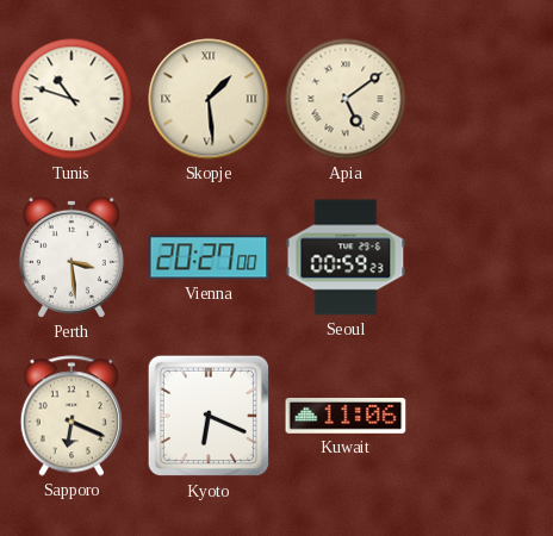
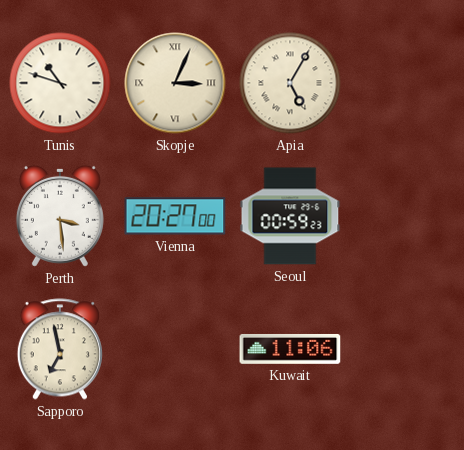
Skopje: 1:29 -> 3:04 (175, 83)
Apia: 5:09 -> 5:05 (290, 83)
Sapporo: 6:19 -> 6:58 (60, 349)
Kyoto: 6:19 -> none (209, 416)
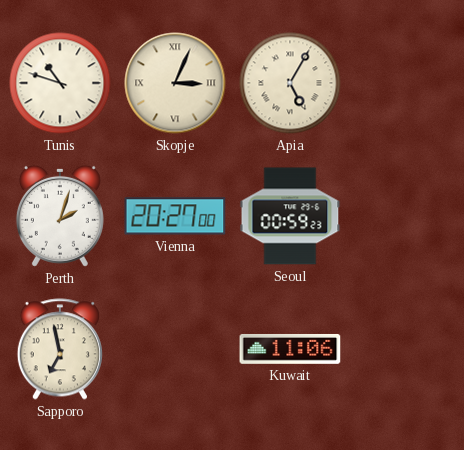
Perth: 3:29 -> 2:03 (60, 216)
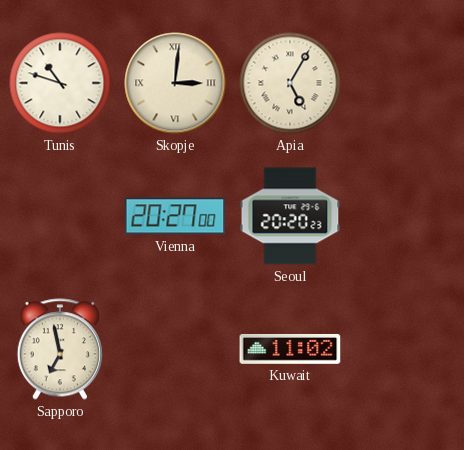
Skopje: 3:04 -> 3:01 (175, 83)
Perth: 2:03 -> none (60, 216)
Seoul: 00:59 -> 20:20 (290, 216)
Kuwait: 11:06 -> 11:02 (290, 349)
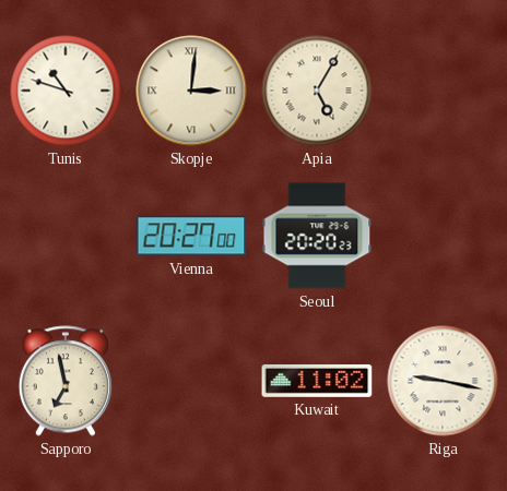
Riga: none -> 9:17 (443, 381)
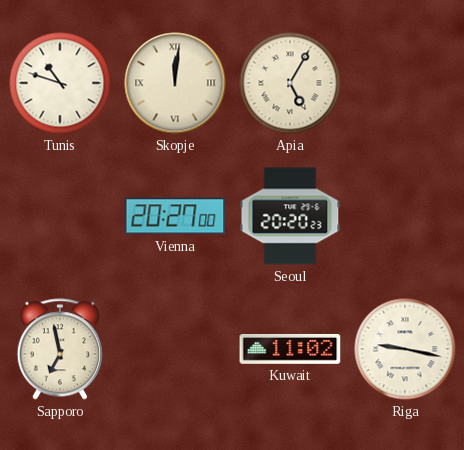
Skopje: 3:01 -> 12:01 (175, 83)
